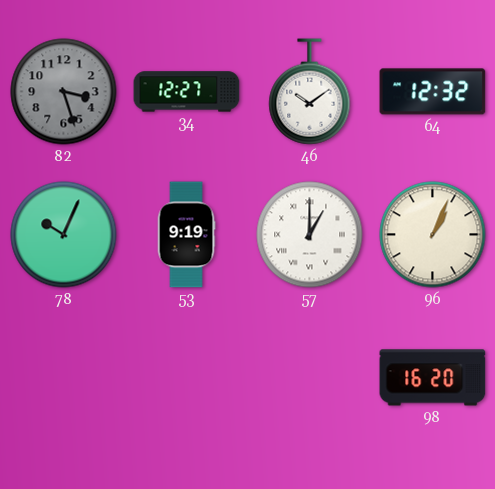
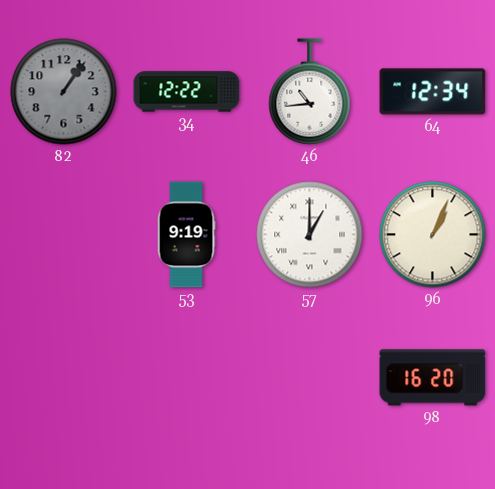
82: 3:27 -> 1:06 (64, 92)
34: 12:27 -> 12:22 (187, 92)
46: 10:09 -> 10:44 (310, 92)
64: 12:32 -> 12:34 (433, 92)
78: 10:04 -> none (64, 235)
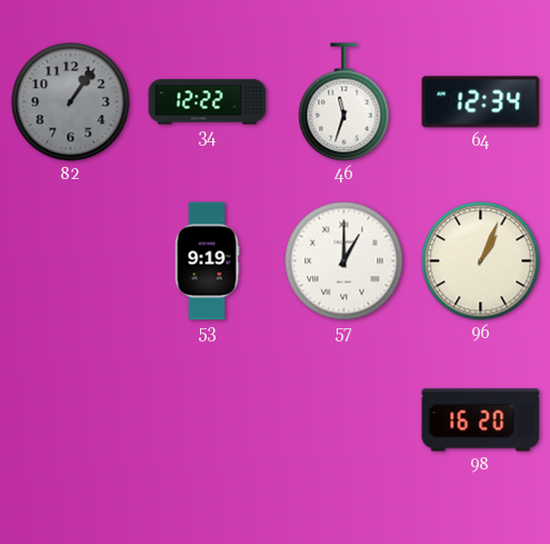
46: 10:44 -> 11:33 (344, 102)
